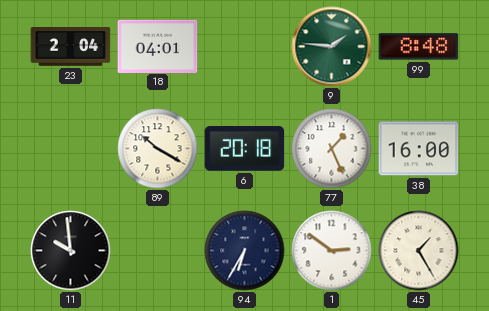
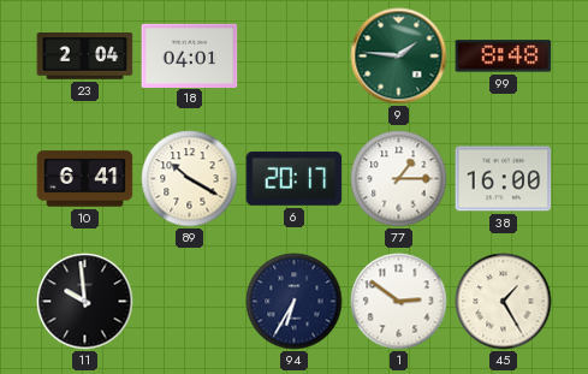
10: none -> 6:41 (85, 179)
6: 20:18 -> 20:17 (295, 179)
77: 1:26 -> 1:15 (399, 179)
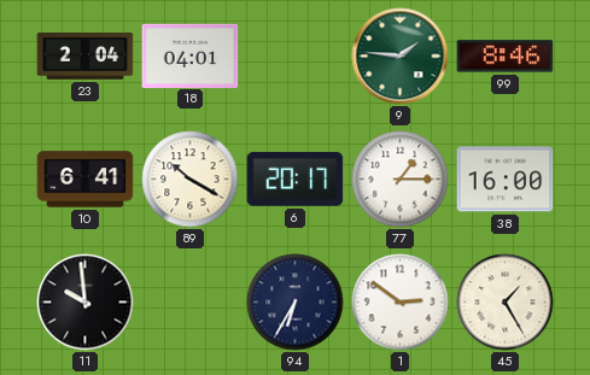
99: 8:48 -> 8:46 (506, 57)
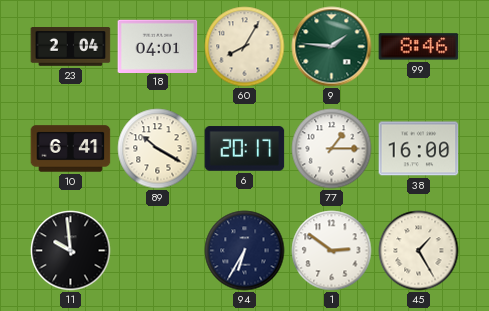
60: none -> 8:05 (245, 47)
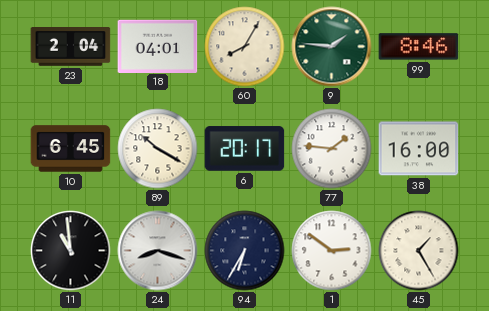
10: 6:41 -> 6:45 (71, 149)
77: 1:15 -> 1:46 (332, 149)
11: 9:59 -> 10:59 (71, 251)
24: none -> 8:18 (158, 251)
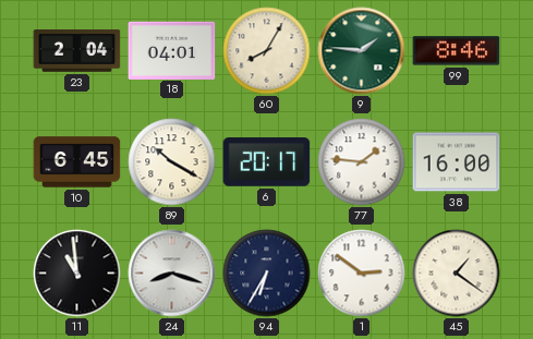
45: 1:25 -> 1:21 (457, 274)
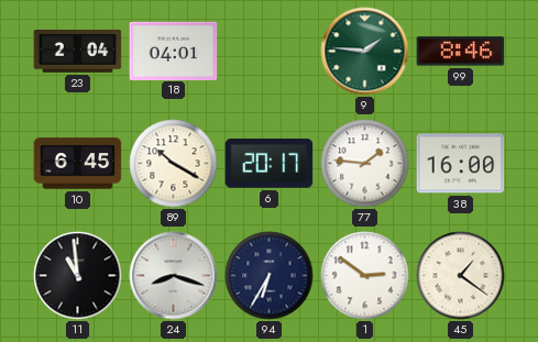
60: 8:05 -> none (267, 51)
